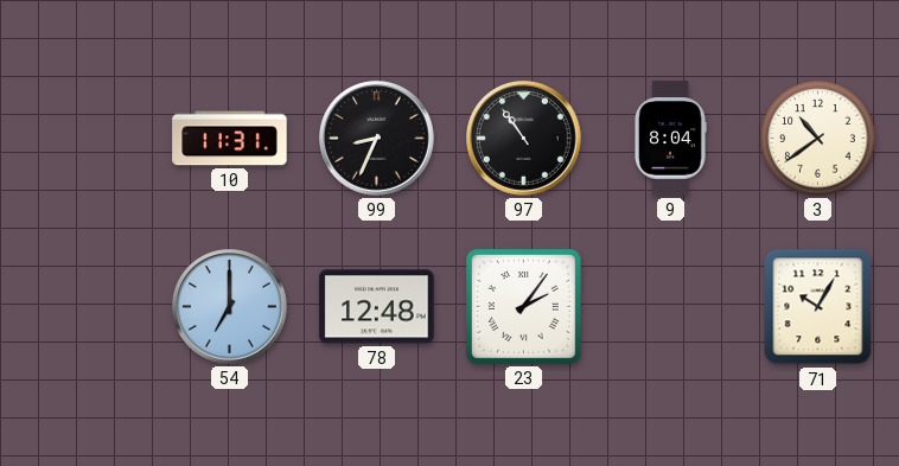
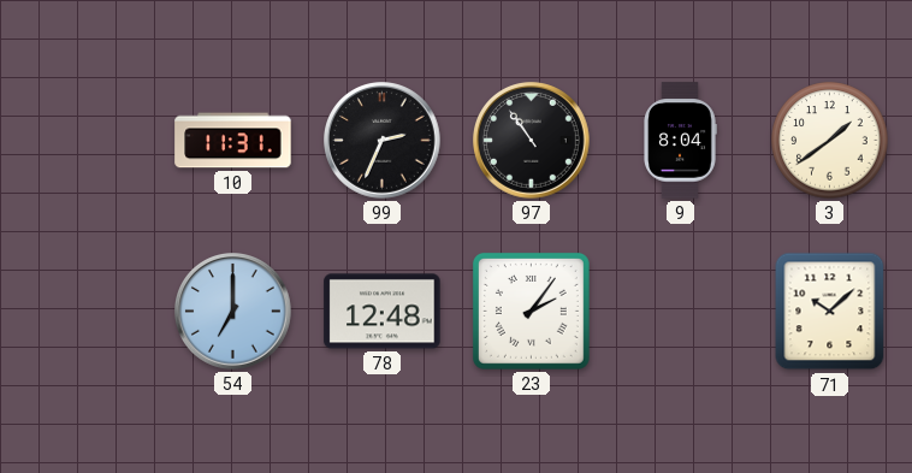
99: 8:34 -> 2:34 (383, 141)
3: 10:39 -> 1:39 (830, 141)
71: 10:05 -> 10:08 (830, 312)
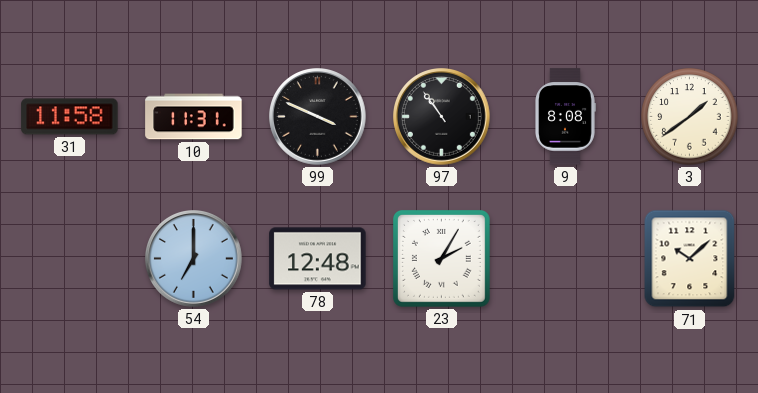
31: none -> 11:58 (70, 117)
99: 2:34 -> 3:49 (318, 117)
9: 8:04 -> 8:08 (566, 117)
23: 2:06 -> 2:05 (441, 258)
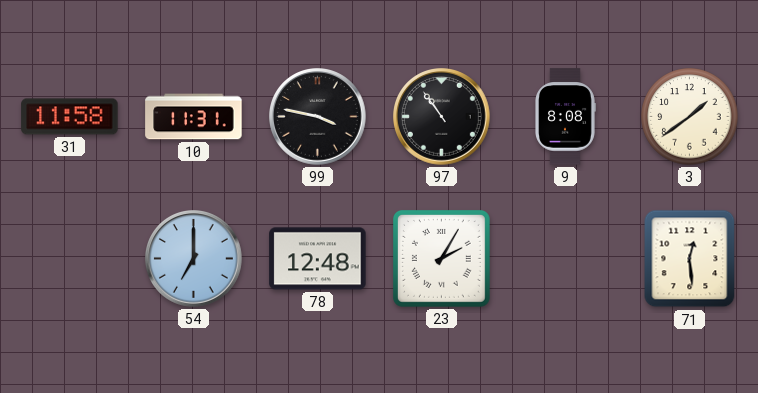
99: 3:49 -> 3:47 (318, 117)
71: 10:08 -> 12:29 (690, 259)
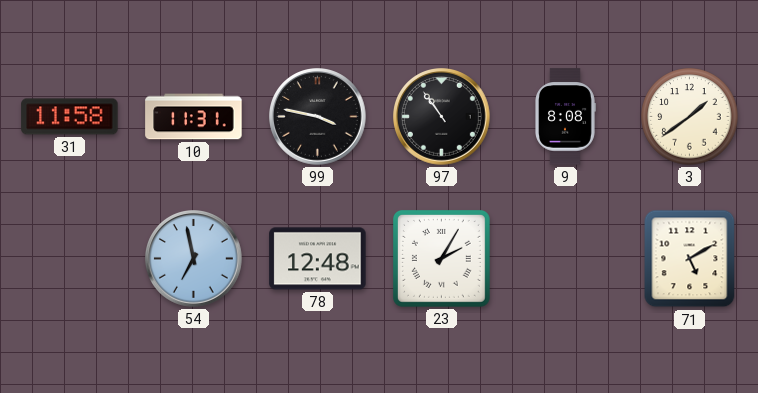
54: 7:00 -> 6:58 (194, 259)
71: 12:29 -> 5:10 (690, 259)
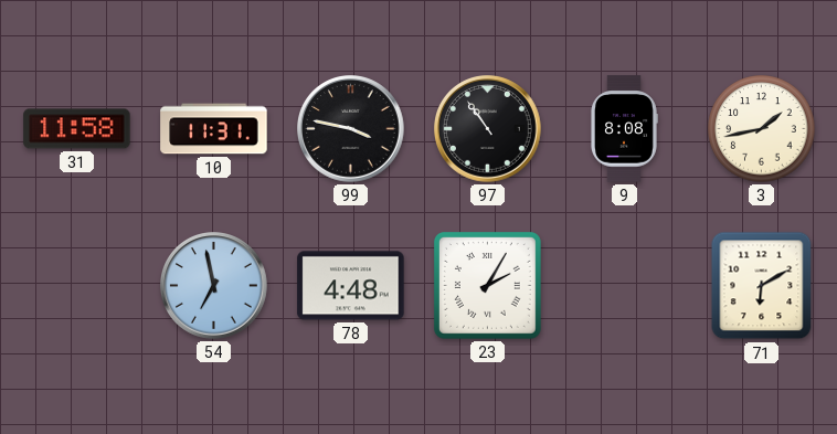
3: 1:39 -> 1:43 (762, 129)
78: 12:48 -> 4:48 (351, 286)
71: 5:10 -> 6:10 (762, 286)
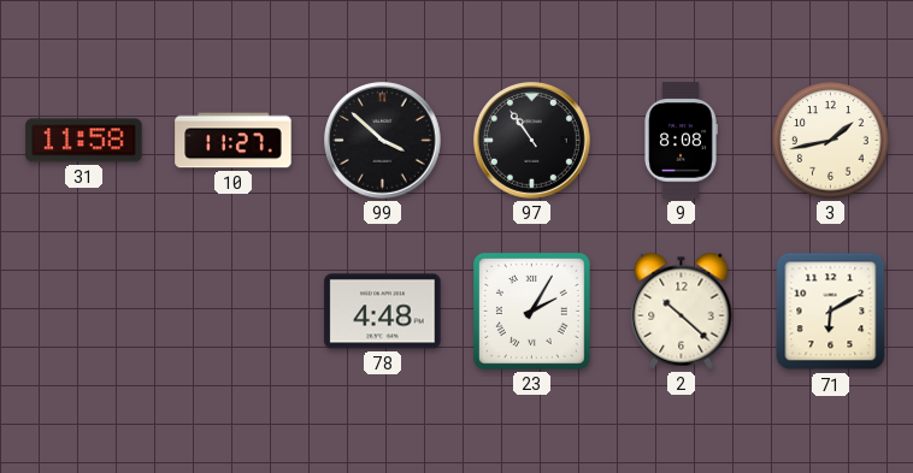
10: 11:31 -> 11:27 (234, 141)
99: 3:47 -> 3:52 (383, 141)
54: 6:58 -> none (214, 286)
2: none -> 10:22 (682, 311)
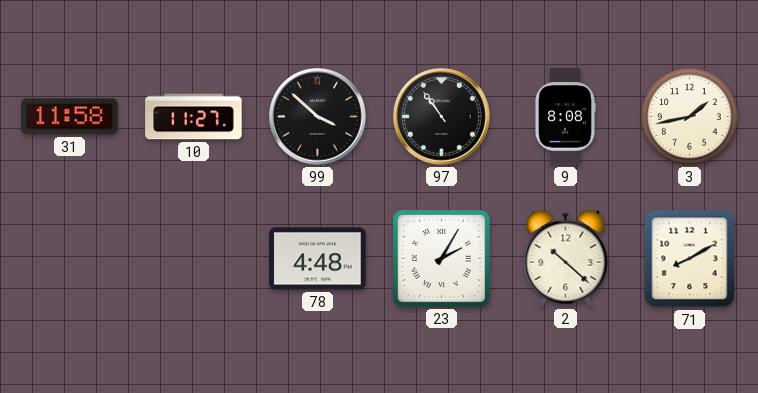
71: 6:10 -> 8:10 (690, 259)
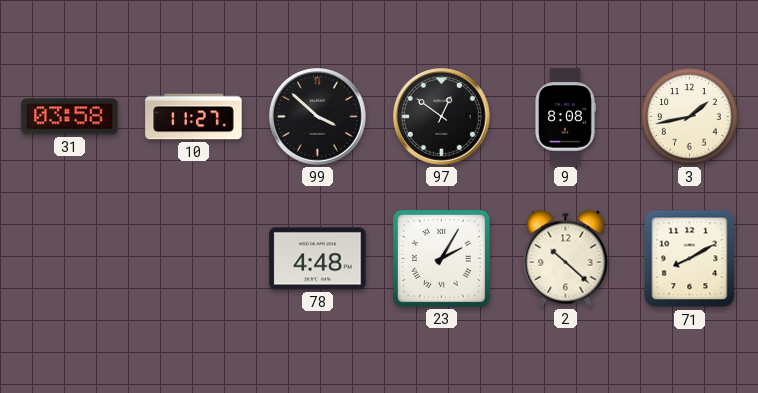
31: 11:58 -> 03:58 (70, 117)
97: 10:54 -> 12:51 (442, 117)
